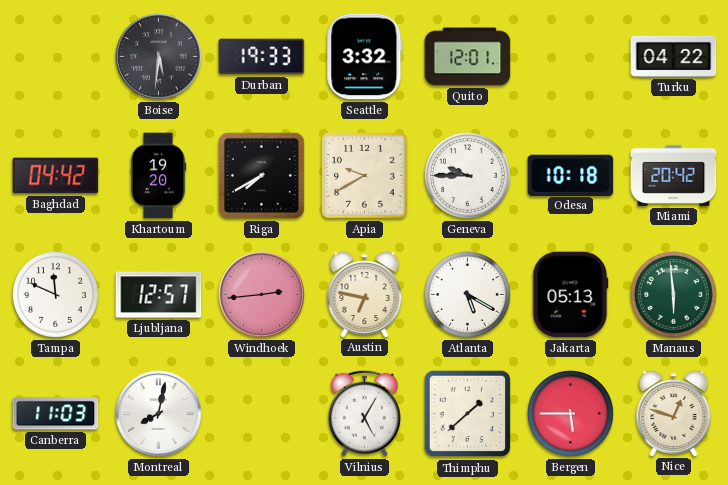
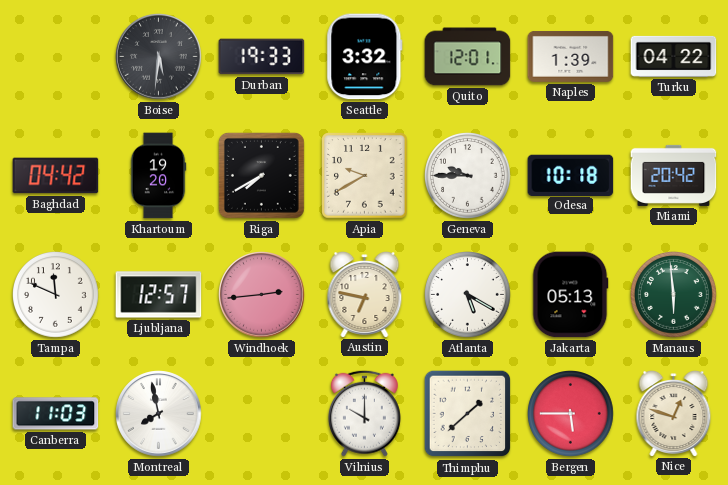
Naples: none -> 1:39 (571, 57)
Montreal: 8:02 -> 7:58 (159, 414)
Vilnius: 5:05 -> 10:00 (364, 413)
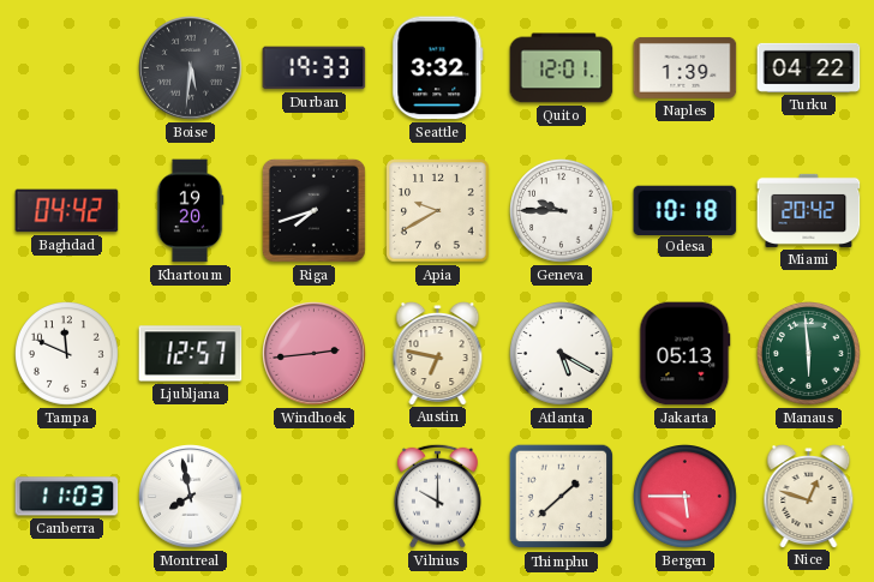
Riga: 7:40 -> 7:42 (313, 210)
